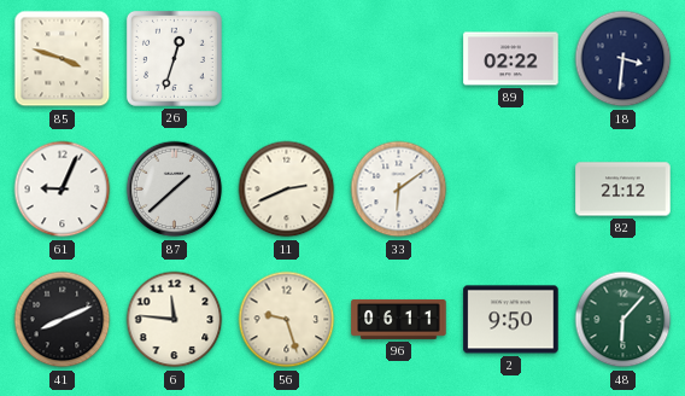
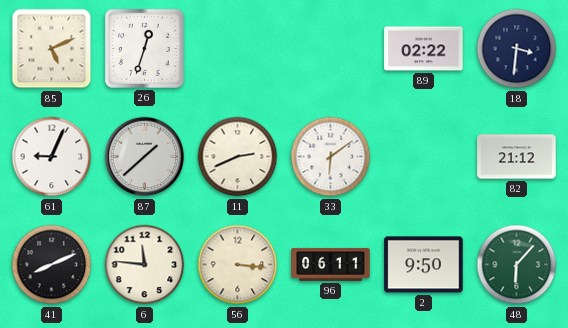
85: 3:48 -> 5:11 (52, 49)
56: 9:27 -> 3:16 (238, 265)
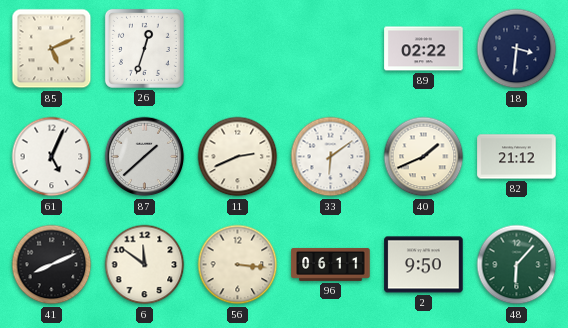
61: 9:04 -> 5:04 (52, 157)
40: none -> 1:41 (424, 157)
6: 11:46 -> 11:51 (145, 265)
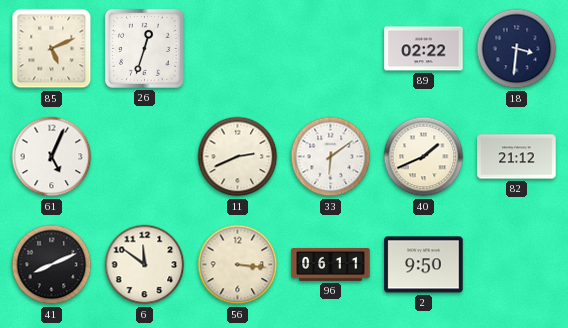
87: 1:38 -> none (145, 157)
48: 6:07 -> none (517, 265)
